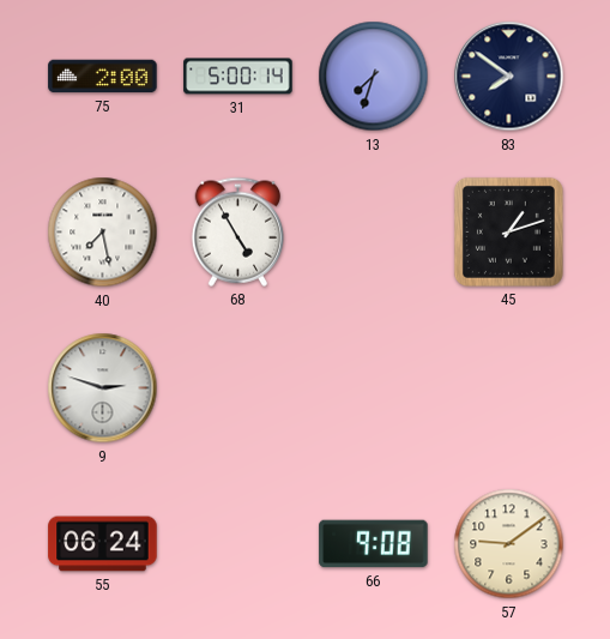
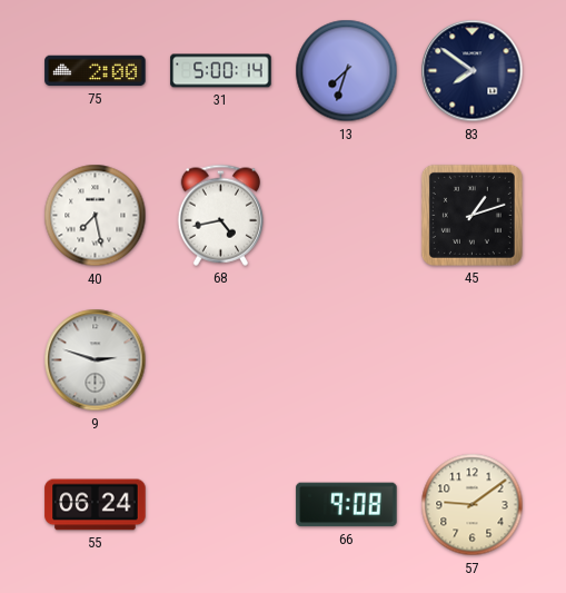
68: 4:55 -> 4:43 (221, 215)
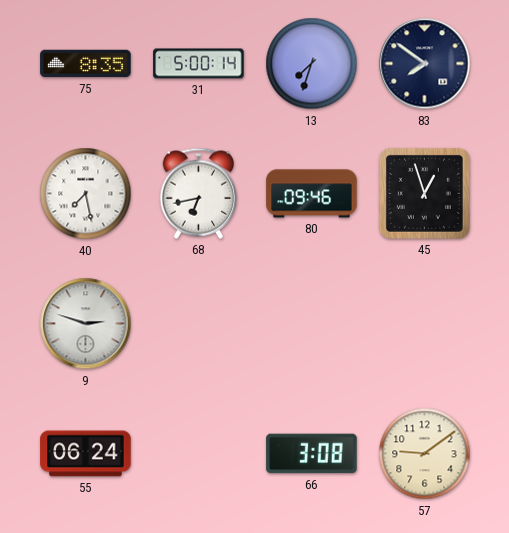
75: 2:00 -> 8:35 (86, 64)
68: 4:43 -> 6:43 (199, 193)
80: none -> 09:46 (312, 194)
45: 1:12 -> 12:57 (424, 193)
66: 9:08 -> 3:08 (312, 454)
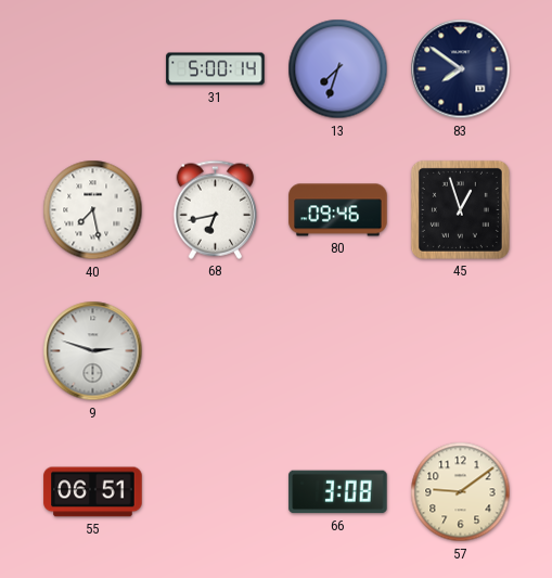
75: 8:35 -> none (86, 64)
55: 06:24 -> 06:51 (93, 492)
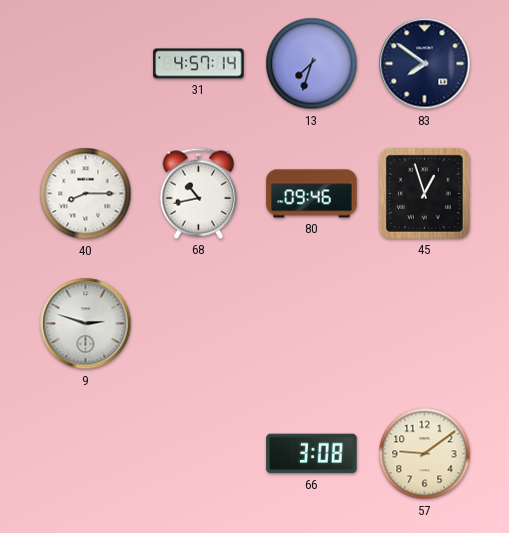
31: 5:00 -> 4:57 (199, 64)
40: 7:28 -> 8:15 (86, 194)
68: 6:43 -> 10:43 (199, 193)
55: 06:51 -> none (93, 492)
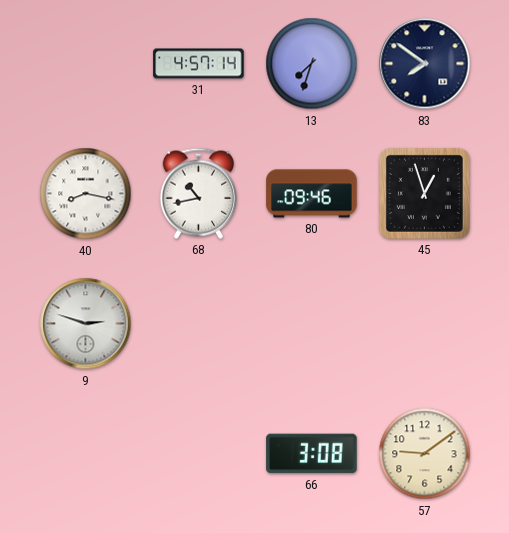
40: 8:15 -> 8:17 (86, 194)
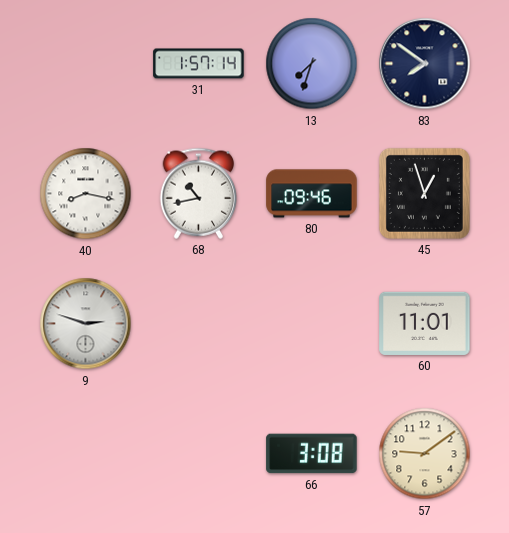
31: 4:57 -> 1:57 (199, 64)
60: none -> 11:01 (425, 323)
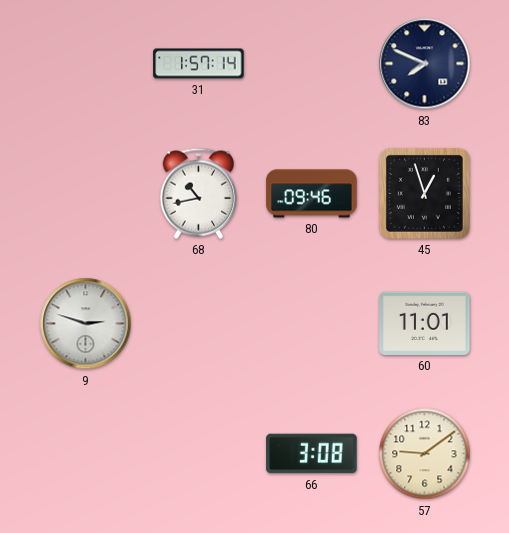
13: 7:33 -> none (312, 64)
83: 7:51 -> 7:49 (425, 64)
40: 8:17 -> none (86, 194)
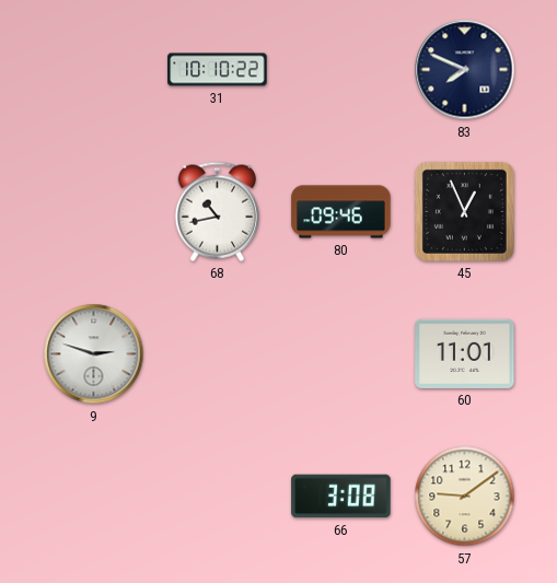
31: 1:57 -> 10:10 (218, 70)
45: 12:57 -> 12:56 (464, 211)
